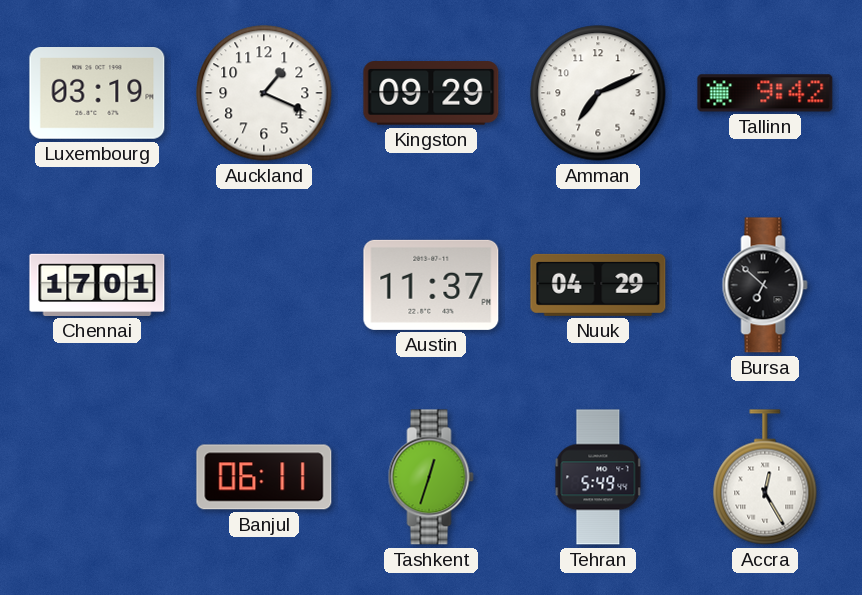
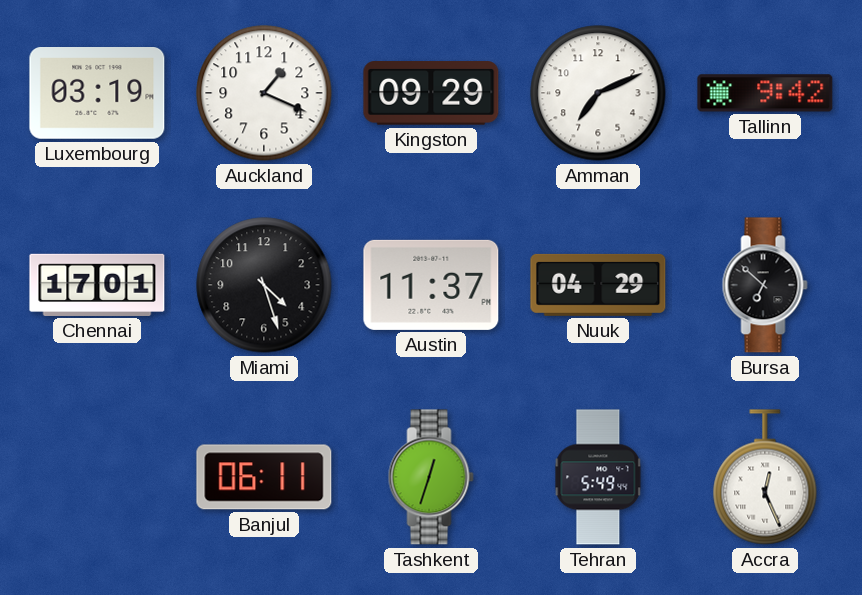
Miami: none -> 4:27 (264, 285)
Accra: 12:25 -> 12:26 (765, 477)
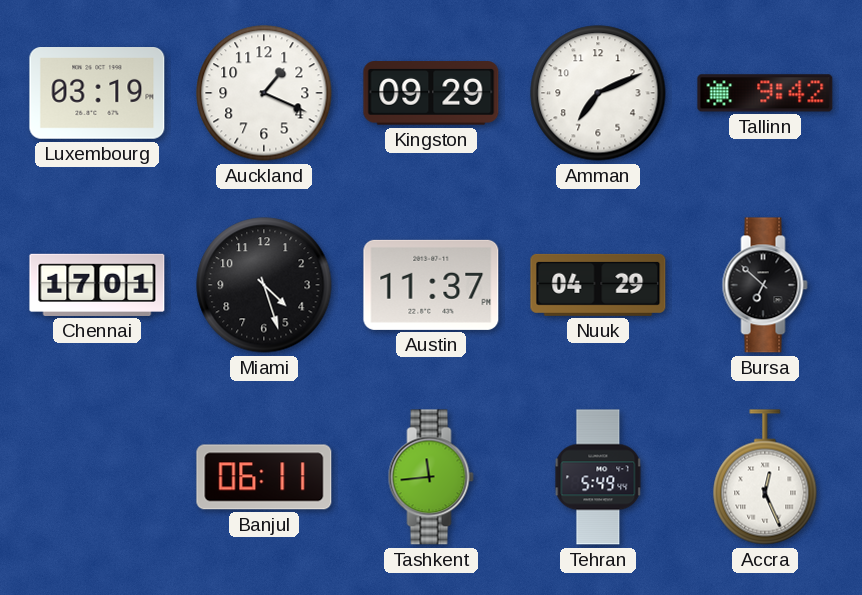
Tashkent: 12:33 -> 11:44 (431, 477)
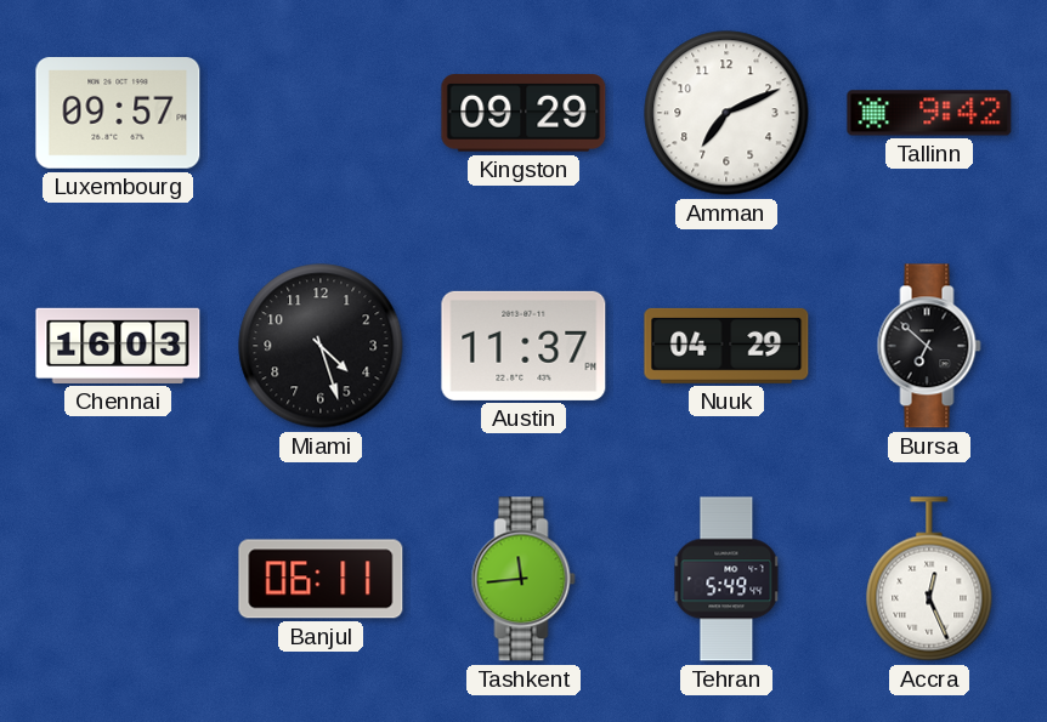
Luxembourg: 03:19 -> 09:57 (118, 114)
Auckland: 1:19 -> none (264, 93)
Chennai: 17:01 -> 16:03 (118, 346)
